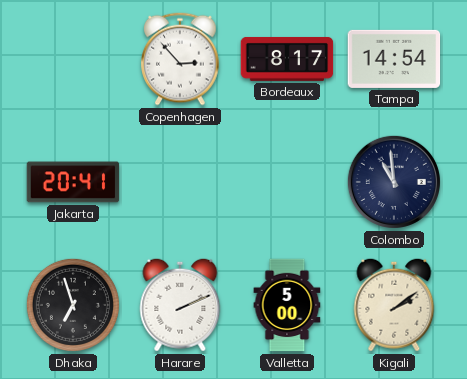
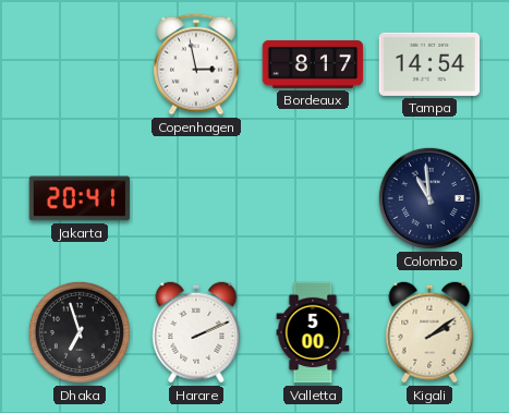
Copenhagen: 2:53 -> 2:58 (196, 64)
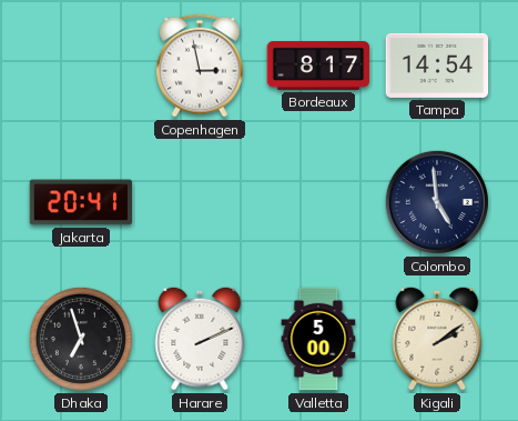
Colombo: 10:59 -> 4:59 (437, 202)
